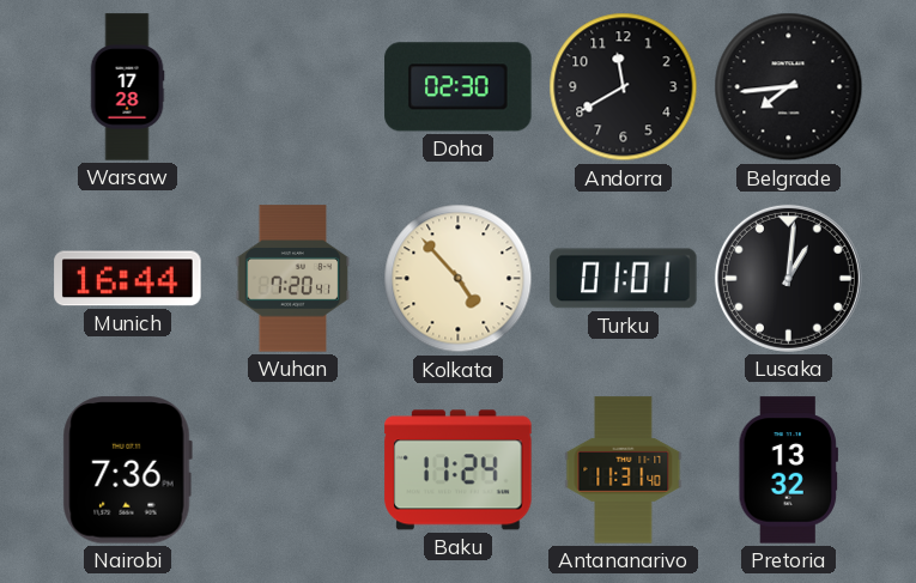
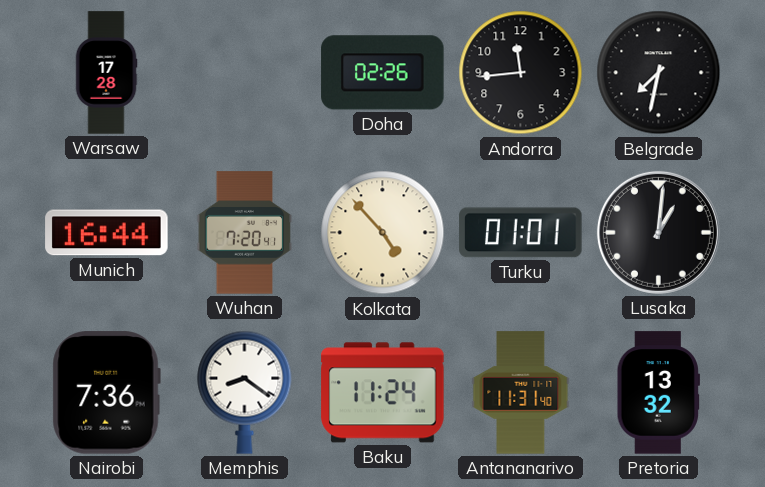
Doha: 02:30 -> 02:26 (383, 73)
Andorra: 11:40 -> 11:44 (521, 73)
Belgrade: 7:44 -> 7:32 (659, 73)
Memphis: none -> 8:21 (245, 392)
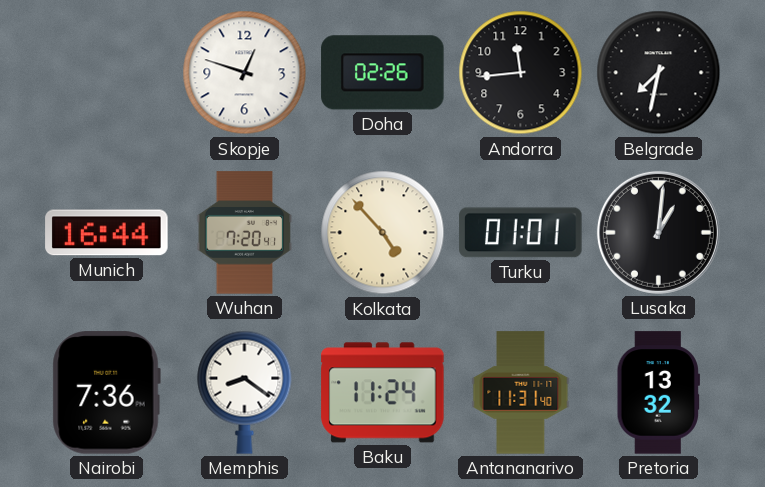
Warsaw: 17:28 -> none (106, 73)
Skopje: none -> 12:48 (245, 73)
